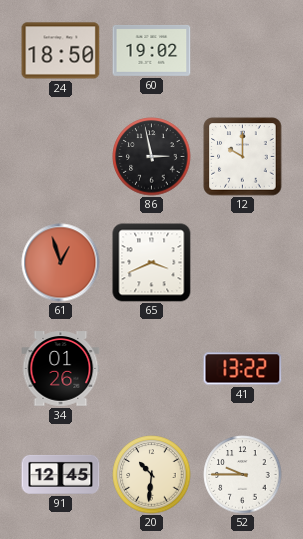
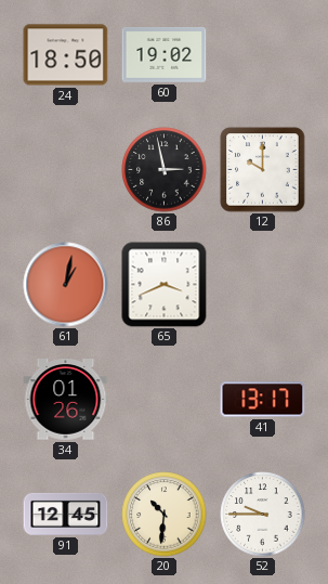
61: 12:57 -> 1:02 (66, 285)
41: 13:22 -> 13:17 (263, 400)
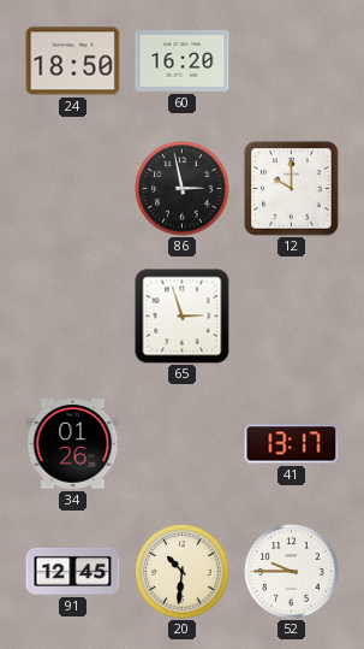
60: 19:02 -> 16:20 (183, 61)
61: 1:02 -> none (66, 285)
65: 3:41 -> 2:57 (183, 317)
